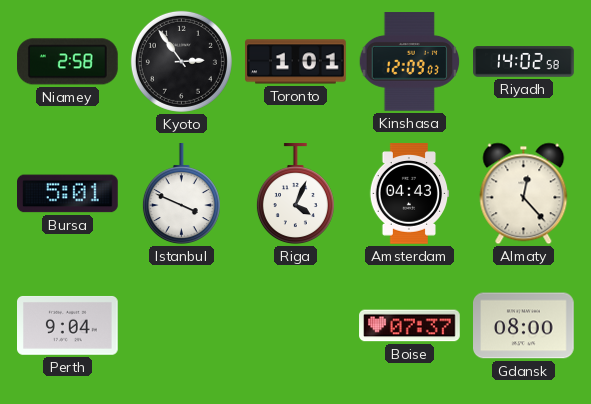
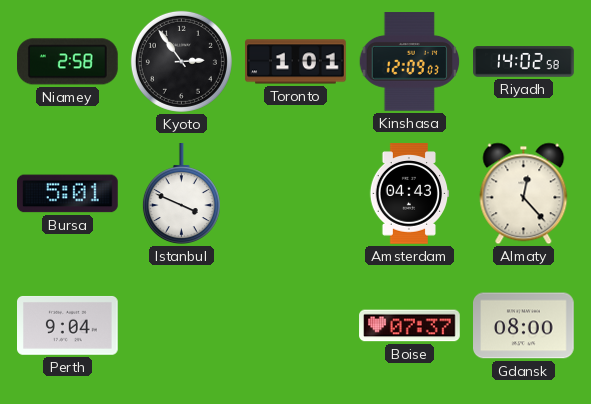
Riga: 4:04 -> none (295, 194)
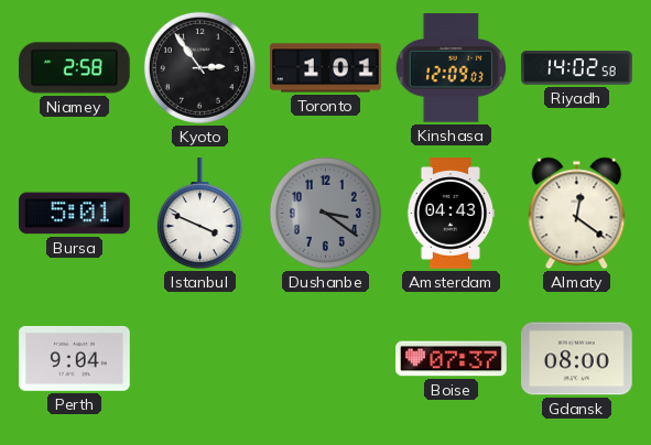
Dushanbe: none -> 3:21 (325, 213)
Almaty: 12:23 -> 12:21 (577, 214)
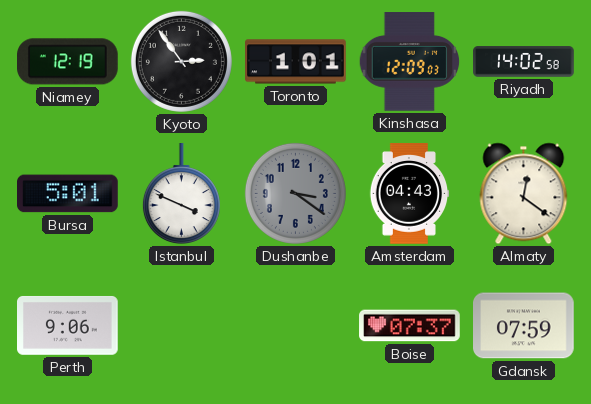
Niamey: 2:58 -> 12:19 (68, 62)
Perth: 9:04 -> 9:06 (68, 325)
Gdansk: 08:00 -> 07:59 (524, 326)
